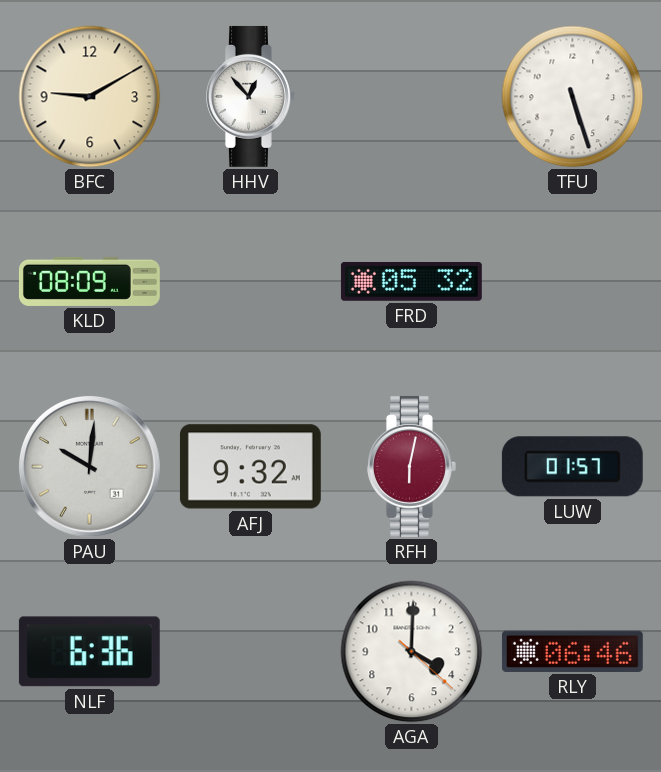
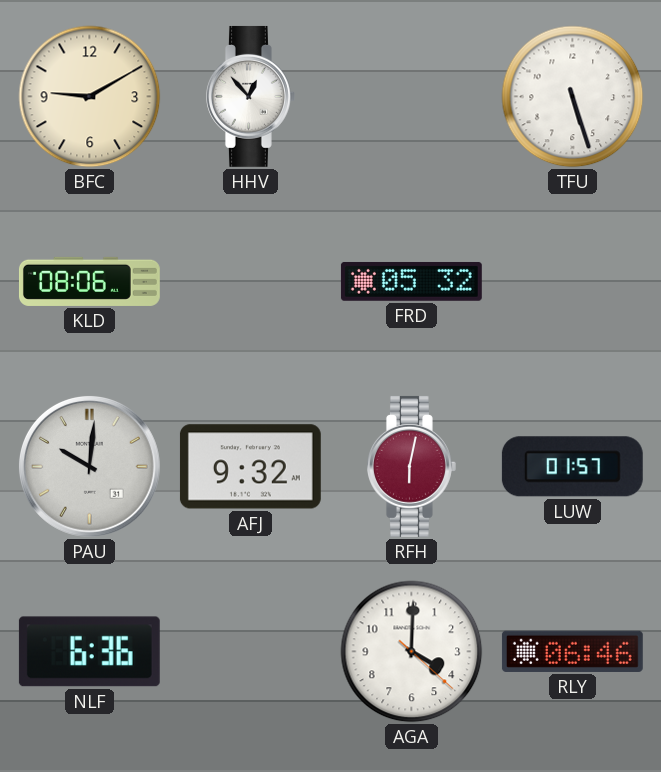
KLD: 08:09 -> 08:06 (90, 281)
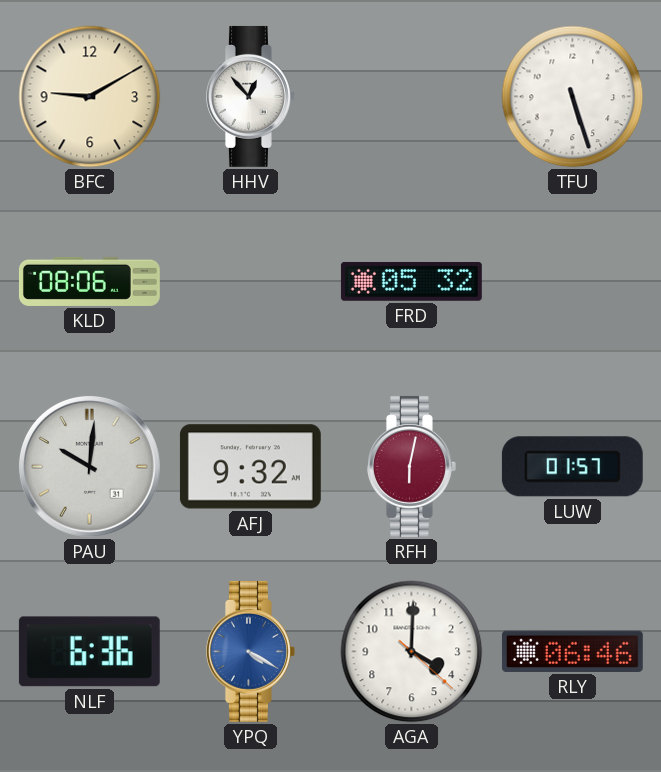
YPQ: none -> 4:20 (251, 651)
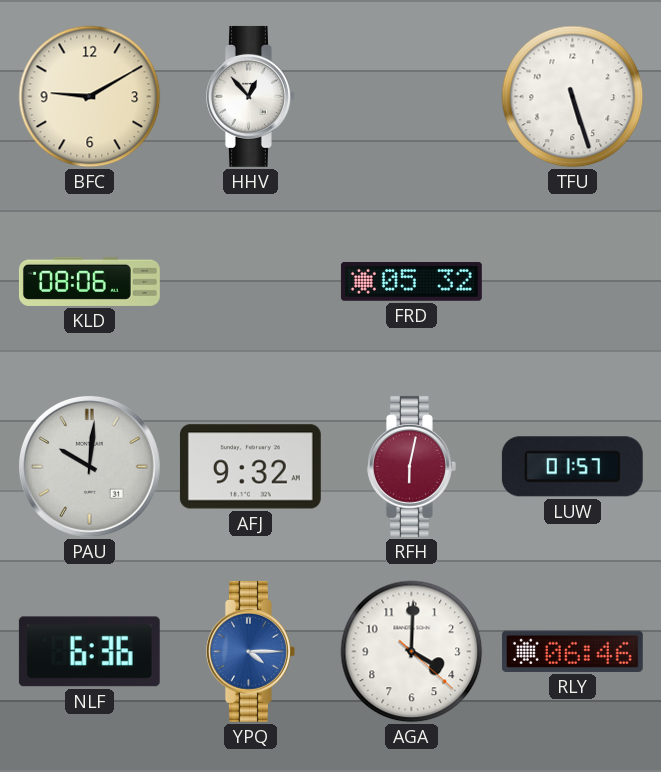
YPQ: 4:20 -> 4:15 (251, 651)
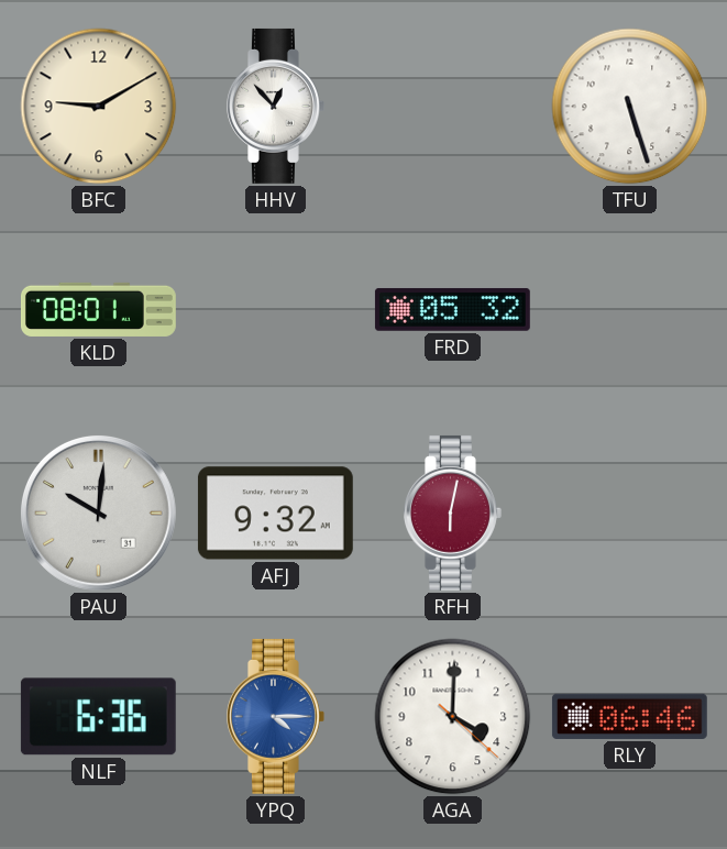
KLD: 08:06 -> 08:01 (99, 309)
LUW: 01:57 -> none (572, 467)
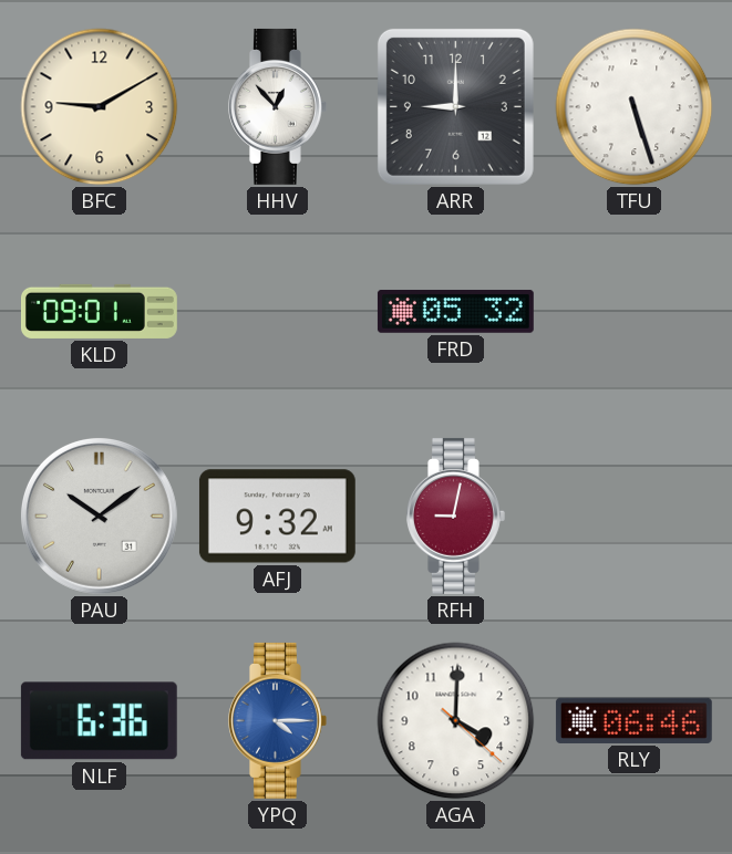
ARR: none -> 9:00 (455, 106)
KLD: 08:01 -> 09:01 (100, 311)
PAU: 10:01 -> 10:09 (99, 515)
RFH: 6:02 -> 9:02 (456, 515)
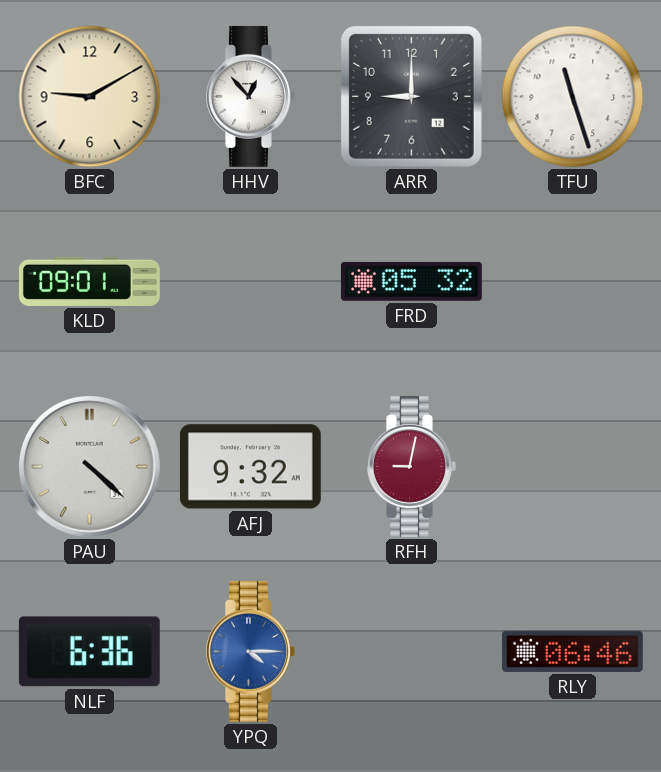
TFU: 5:27 -> 11:27 (573, 97)
PAU: 10:09 -> 4:22 (89, 466)
AGA: 4:00 -> none (456, 721)
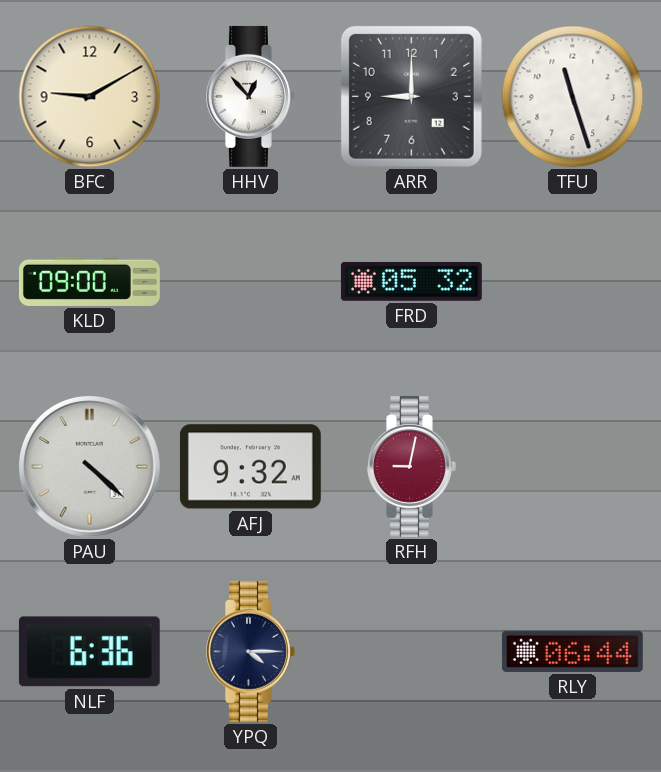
KLD: 09:01 -> 09:00 (90, 281)
YPQ dial: blue -> navy (251, 651)
RLY: 06:46 -> 06:44 (572, 651)
